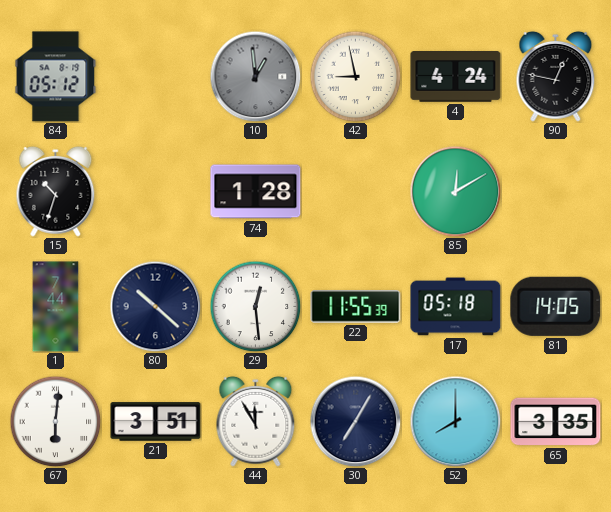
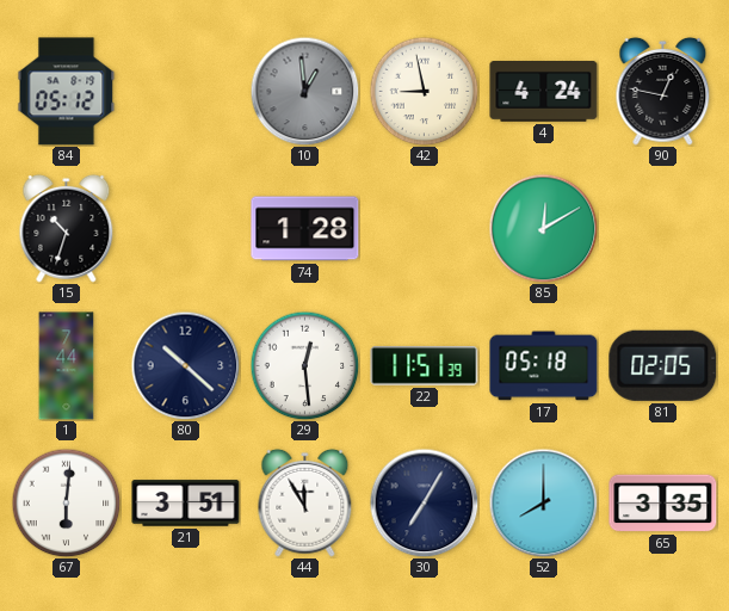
22: 11:55 -> 11:51 (425, 366)
81: 14:05 -> 02:05 (663, 365)
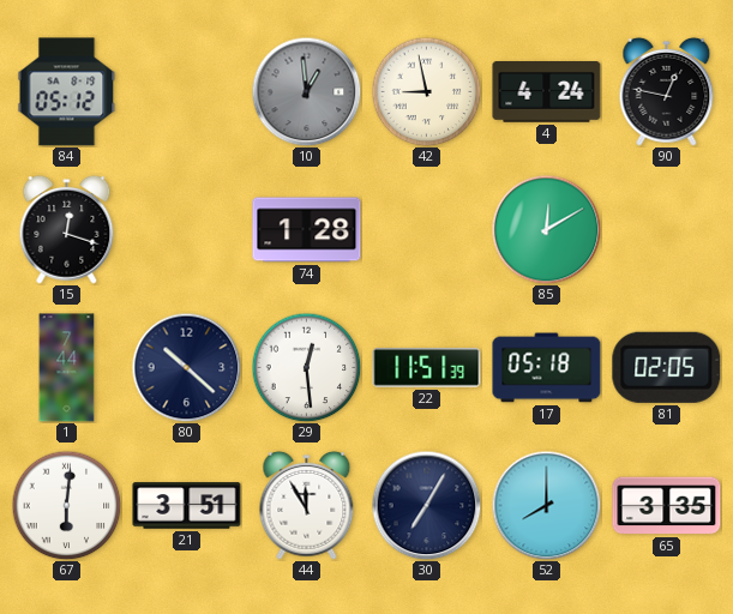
15: 10:33 -> 12:18 (67, 229)
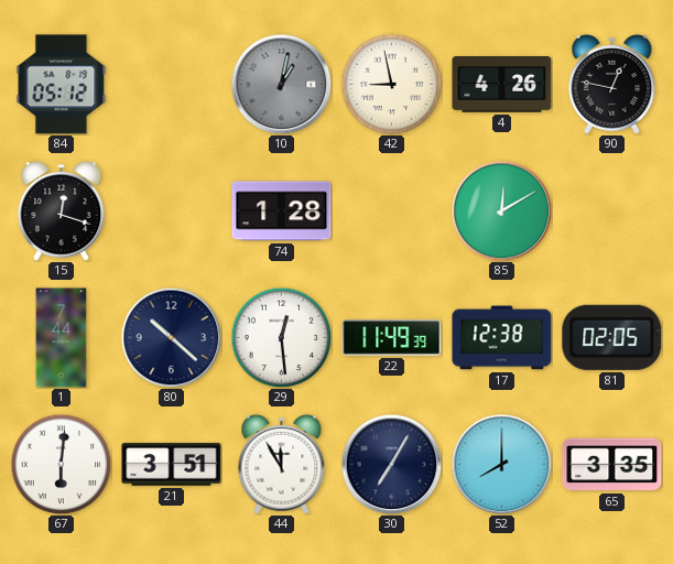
10: 12:59 -> 1:02 (281, 84)
4: 4:24 -> 4:26 (502, 85)
22: 11:51 -> 11:49 (392, 338)
17: 05:18 -> 12:38 (502, 338)
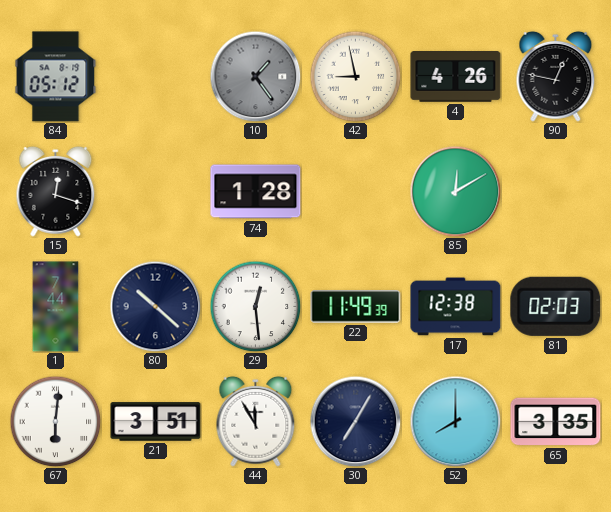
10: 1:02 -> 1:24 (255, 76)
81: 02:05 -> 02:03 (556, 306)
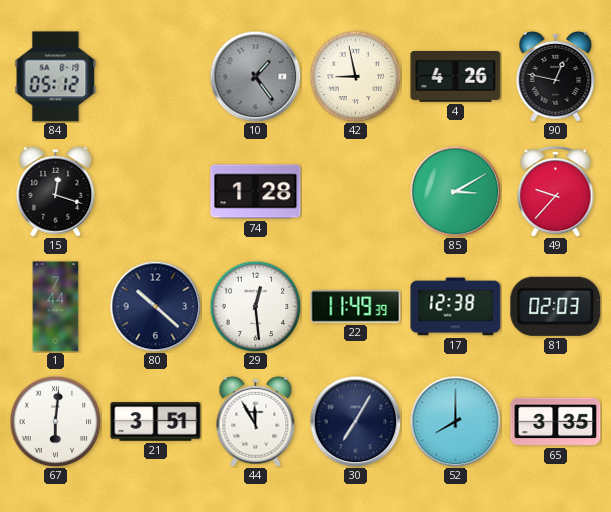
85: 12:10 -> 3:10 (455, 191)
49: none -> 9:37 (556, 191)
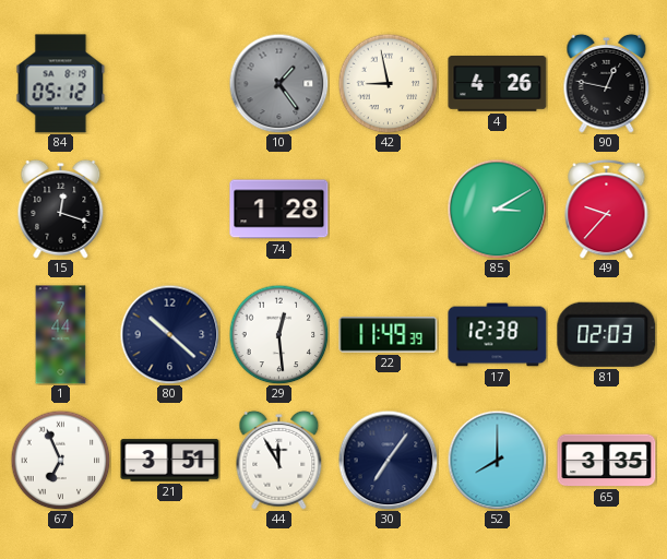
67: 6:01 -> 6:56 (60, 460)
30: 7:05 -> 7:06 (388, 460)
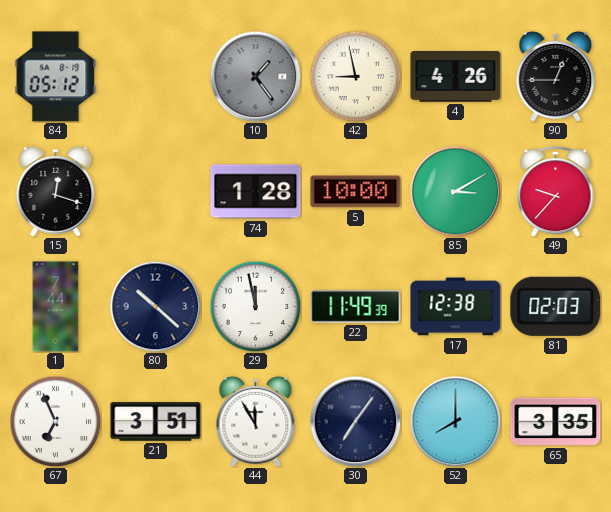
90: 12:47 -> 12:45 (556, 76)
5: none -> 10:00 (356, 192)
29: 12:29 -> 11:58 (255, 306)
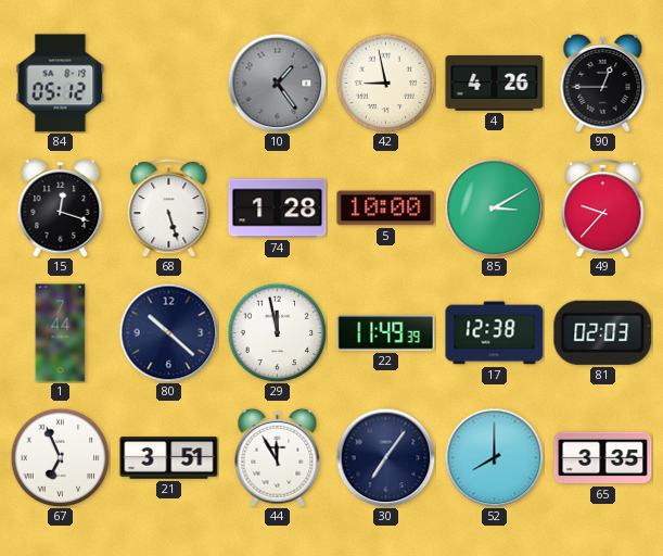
68: none -> 5:27 (169, 207)
